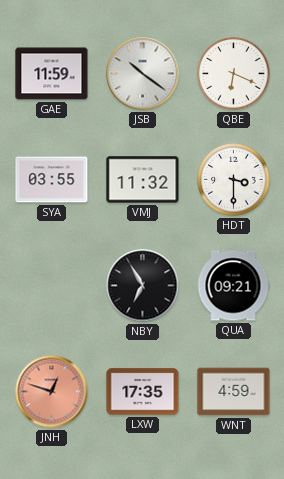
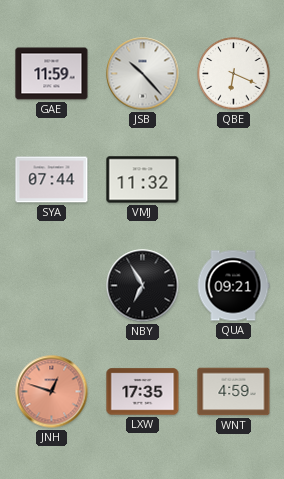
JSB: 10:21 -> 10:23 (143, 74)
SYA: 03:55 -> 07:44 (52, 180)
HDT: 3:30 -> none (234, 180)
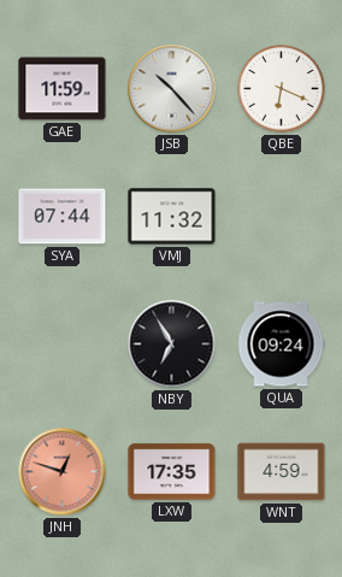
QUA: 09:21 -> 09:24 (281, 345)
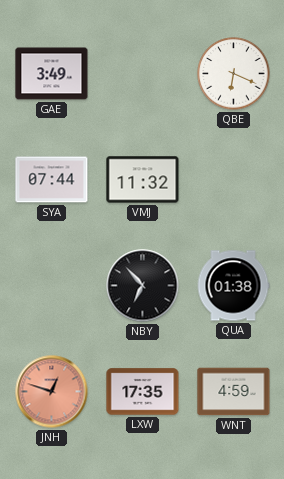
GAE: 11:59 -> 3:49 (52, 74)
JSB: 10:23 -> none (172, 89)
NBY: 6:55 -> 6:53 (143, 286)
QUA: 09:24 -> 01:38 (233, 286)
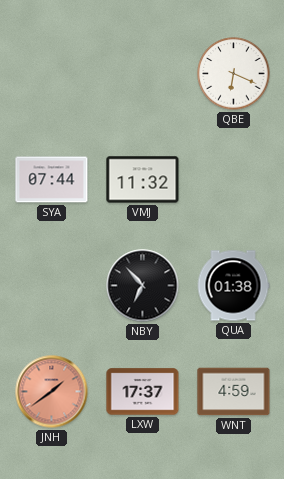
GAE: 3:49 -> none (52, 74)
JNH: 12:48 -> 1:39 (52, 392)
LXW: 17:35 -> 17:37 (143, 392)
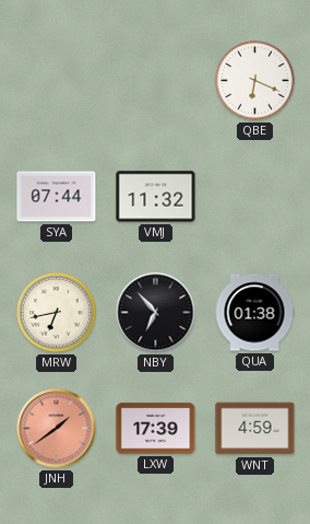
MRW: none -> 6:43 (57, 313)
LXW: 17:37 -> 17:39 (156, 429)
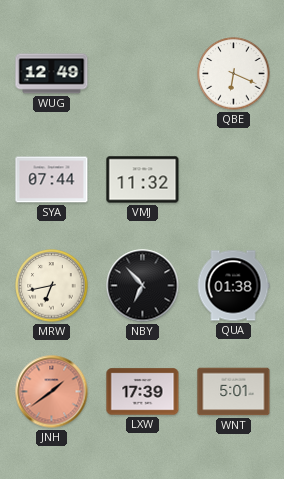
WUG: none -> 12:49 (52, 74)
WNT: 4:59 -> 5:01 (234, 392)
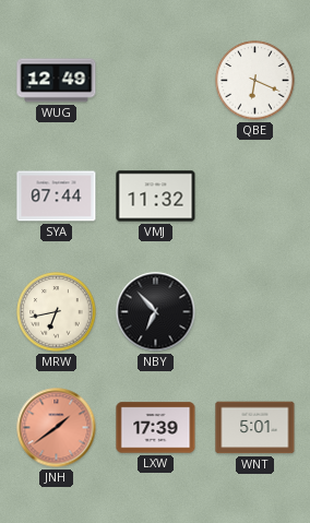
QUA: 01:38 -> none (233, 286)
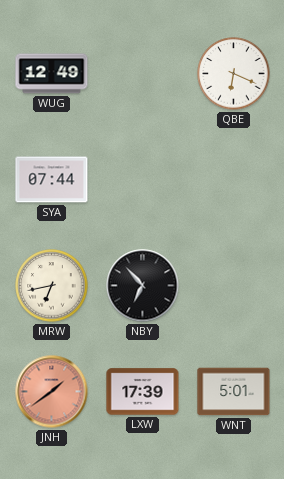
VMJ: 11:32 -> none (156, 197)
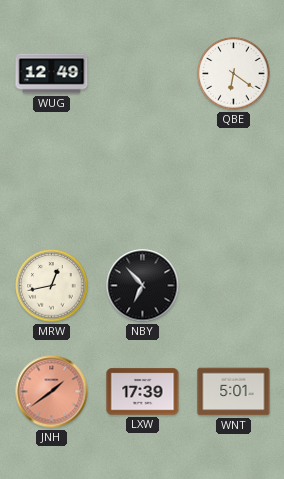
QBE: 6:19 -> 6:21 (234, 74)
SYA: 07:44 -> none (52, 180)
MRW: 6:43 -> 12:43 (52, 286)
